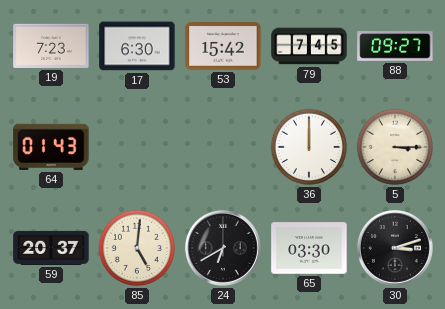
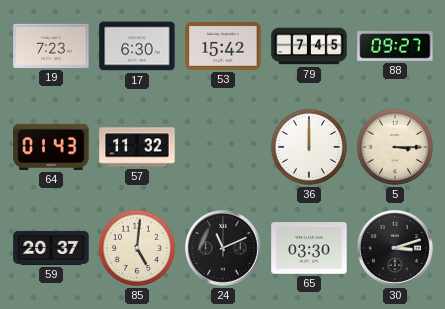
57: none -> 11:32 (137, 147)
24: 6:40 -> 11:11 (223, 248)
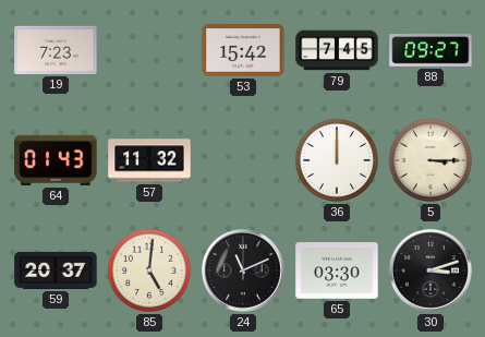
17: 6:30 -> none (137, 46)
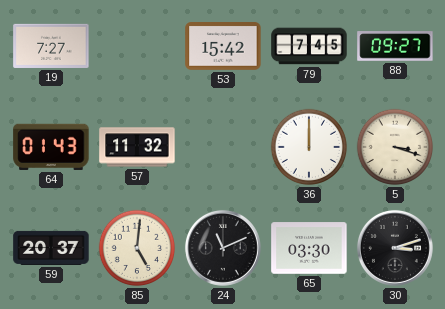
19: 7:23 -> 7:27 (51, 46)
5: 3:15 -> 3:18 (395, 147)
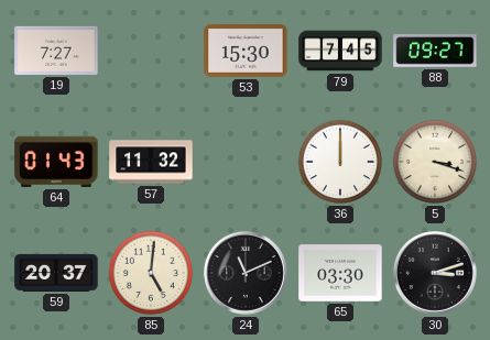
53: 15:42 -> 15:30 (246, 52)
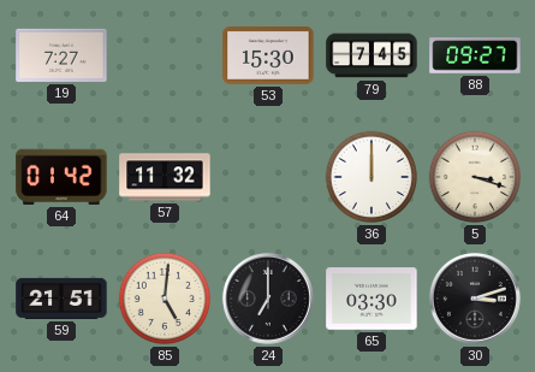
64: 01:43 -> 01:42 (61, 177)
59: 20:37 -> 21:51 (61, 299)
24: 11:11 -> 7:00 (268, 299)
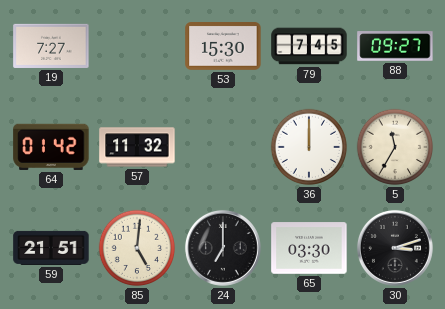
5: 3:18 -> 11:35 (395, 147)
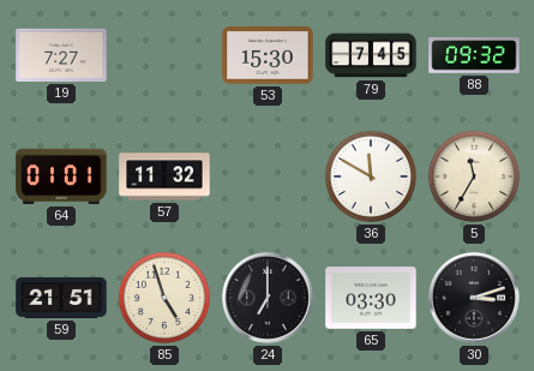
88: 09:27 -> 09:32 (474, 55)
64: 01:42 -> 01:01 (61, 176)
36: 12:00 -> 11:50 (371, 176)
85: 5:01 -> 4:57 (164, 298)
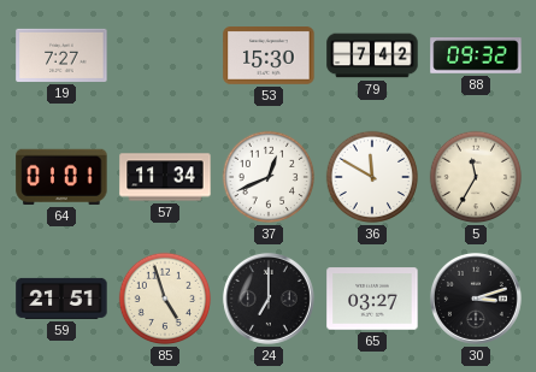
79: 7:45 -> 7:42 (372, 55)
57: 11:32 -> 11:34 (165, 177)
37: none -> 12:41 (269, 177)
65: 03:30 -> 03:27 (372, 299)
